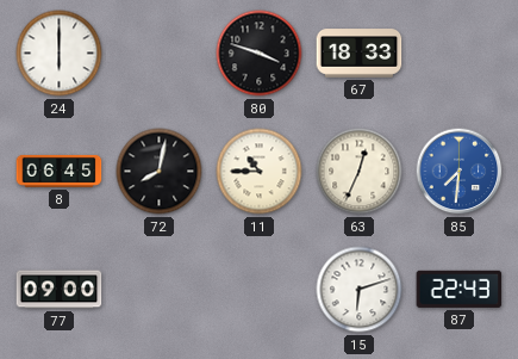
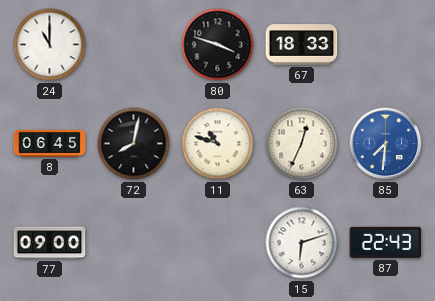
24: 6:00 -> 11:00 (50, 45)
11: 10:45 -> 10:48 (218, 144)
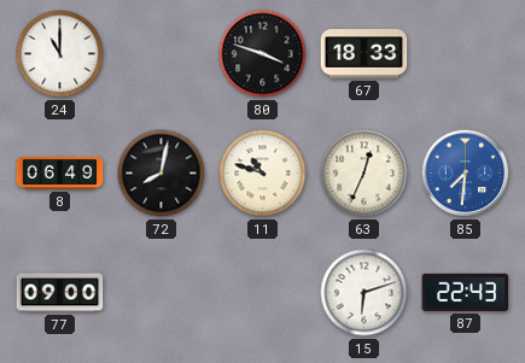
8: 06:45 -> 06:49 (60, 172)
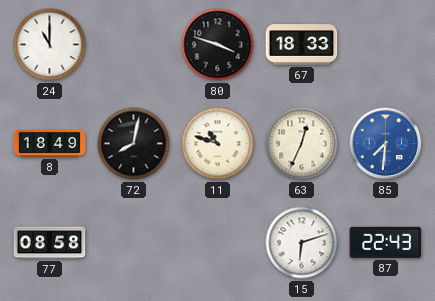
8: 06:49 -> 18:49 (50, 143)
77: 09:00 -> 08:58 (50, 243)
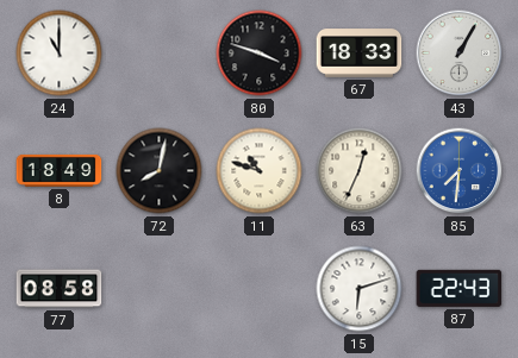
43: none -> 1:05 (460, 54)
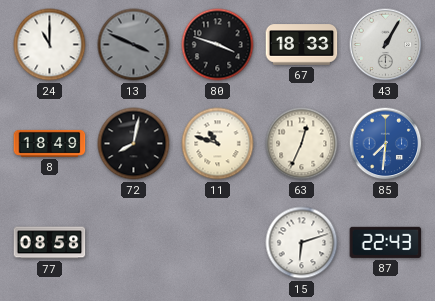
13: none -> 3:49 (134, 45)
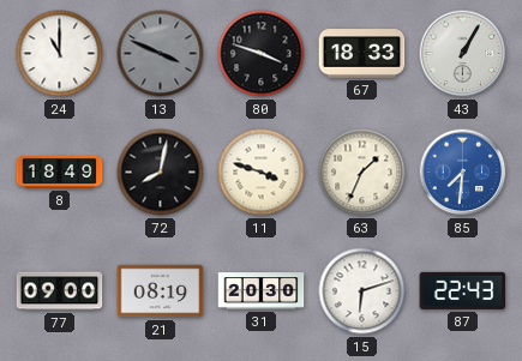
11: 10:48 -> 3:48 (262, 173)
63: 12:34 -> 1:34 (362, 173)
77: 08:58 -> 09:00 (60, 291)
21: none -> 08:19 (161, 291)
31: none -> 20:30 (262, 291)
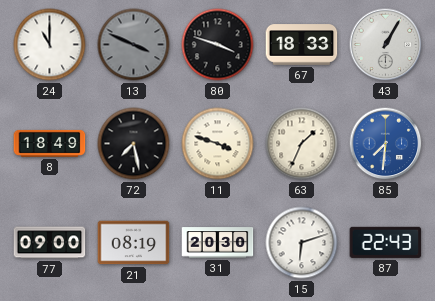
72: 8:02 -> 7:28 (134, 144)
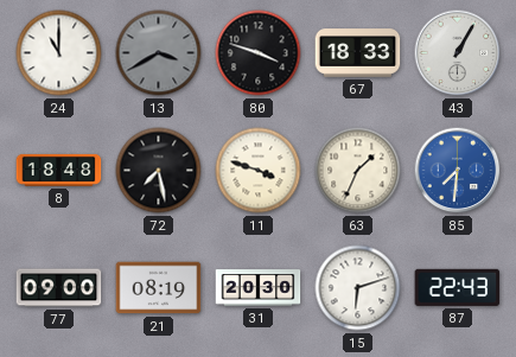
13: 3:49 -> 3:40 (159, 53)
8: 18:49 -> 18:48 (59, 170)
